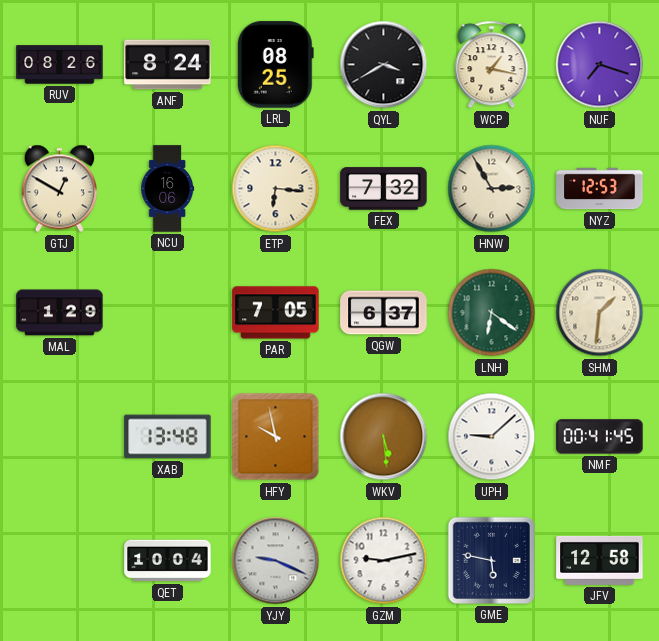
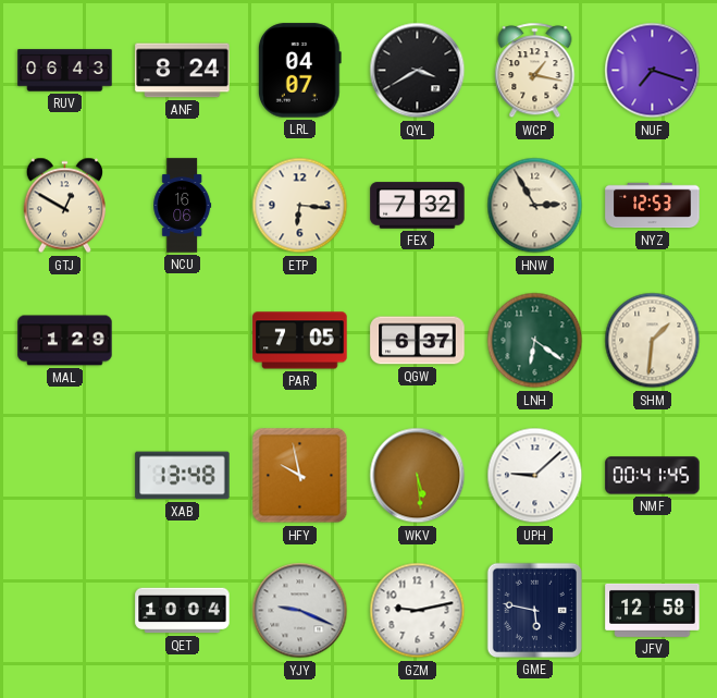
RUV: 08:26 -> 06:43 (65, 71)
LRL: 08:25 -> 04:07 (299, 71)
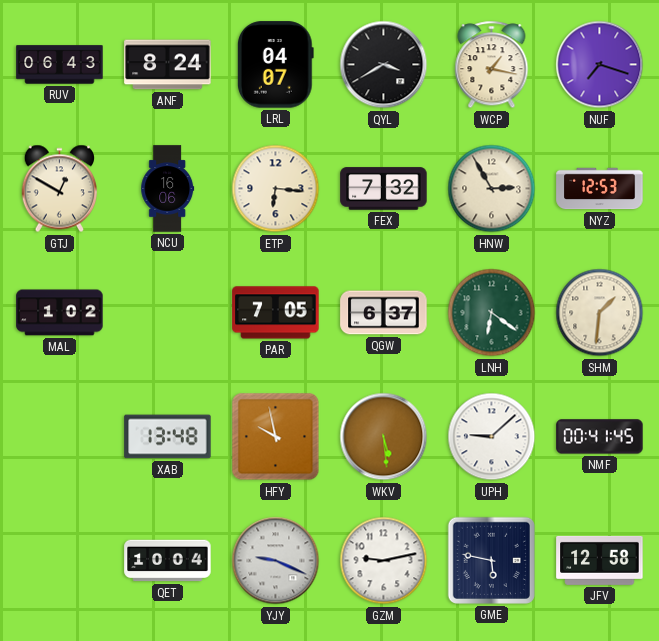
MAL: 1:29 -> 1:02 (60, 313)
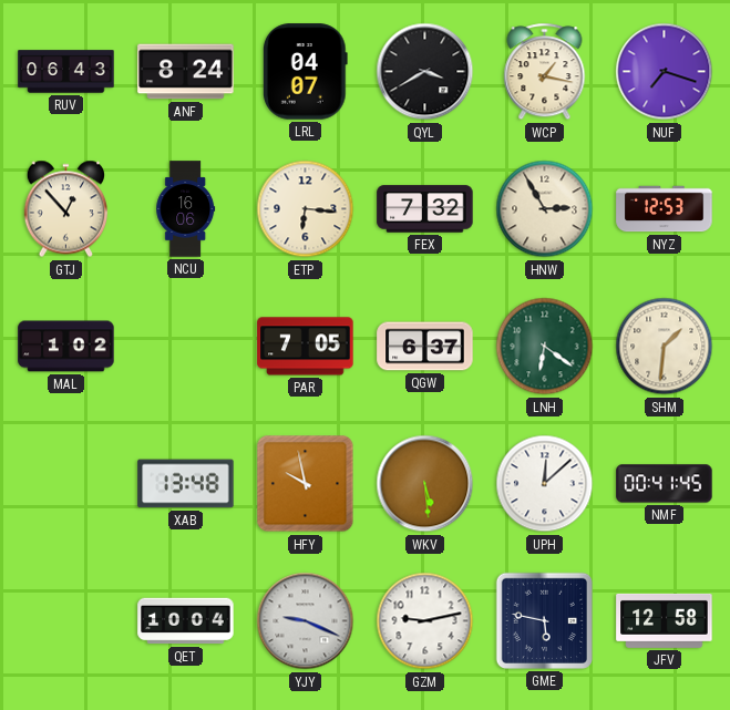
GTJ: 12:50 -> 12:53 (65, 209)
UPH: 9:08 -> 12:08 (545, 484)
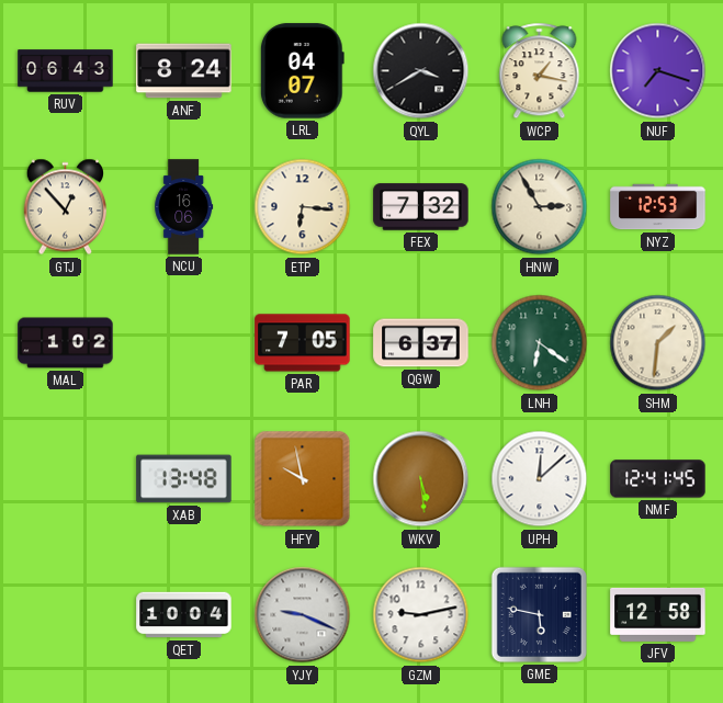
NMF: 00:41 -> 12:41 (658, 479)
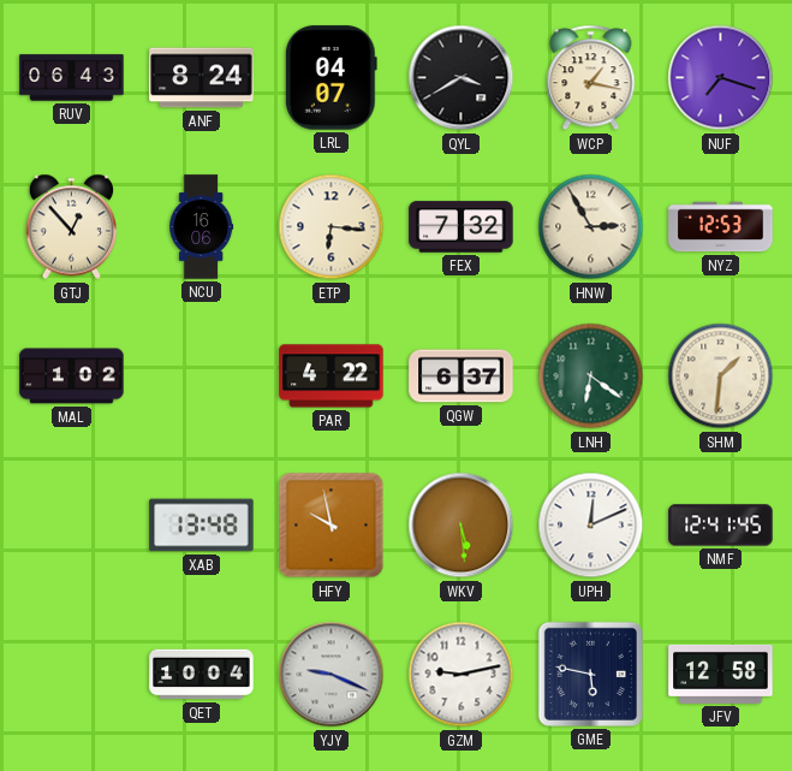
PAR: 7:05 -> 4:22 (332, 376)
UPH: 12:08 -> 12:11 (591, 526)
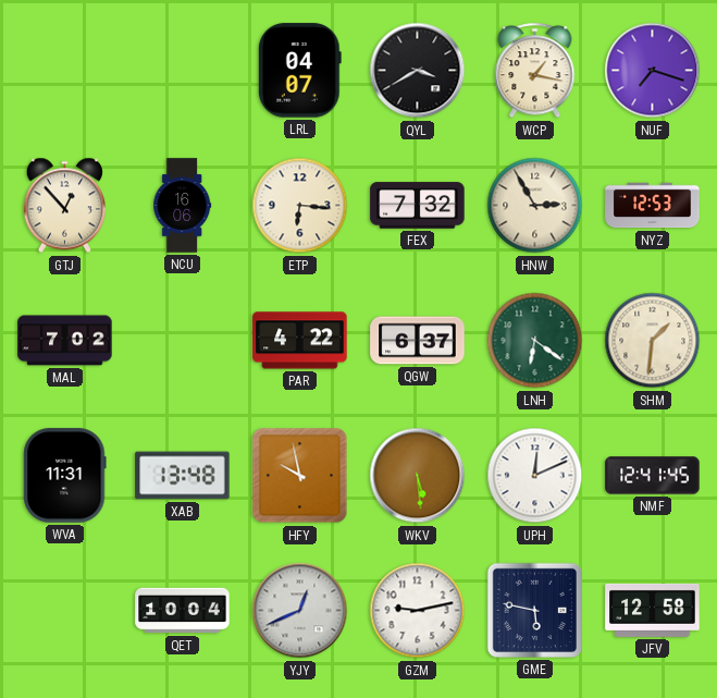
RUV: 06:43 -> none (72, 78)
ANF: 8:24 -> none (202, 78)
MAL: 1:02 -> 7:02 (65, 341)
WVA: none -> 11:31 (65, 476)
YJY: 9:19 -> 12:41 (300, 611)
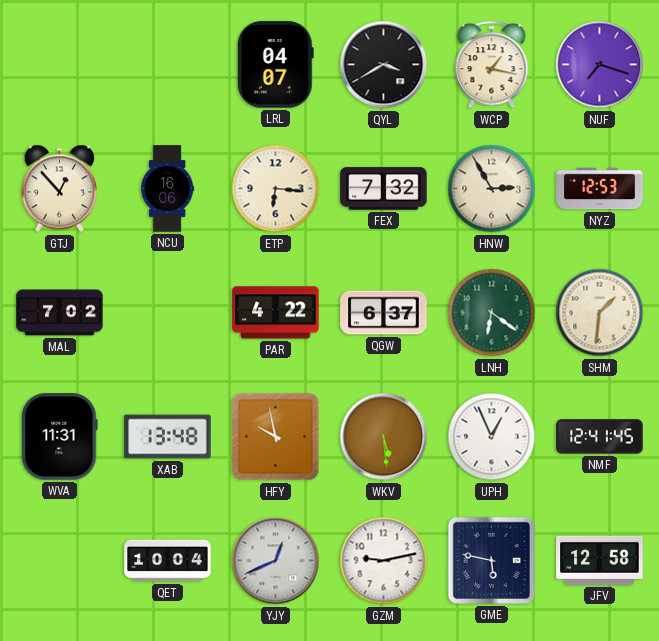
UPH: 12:11 -> 12:56 (492, 437)
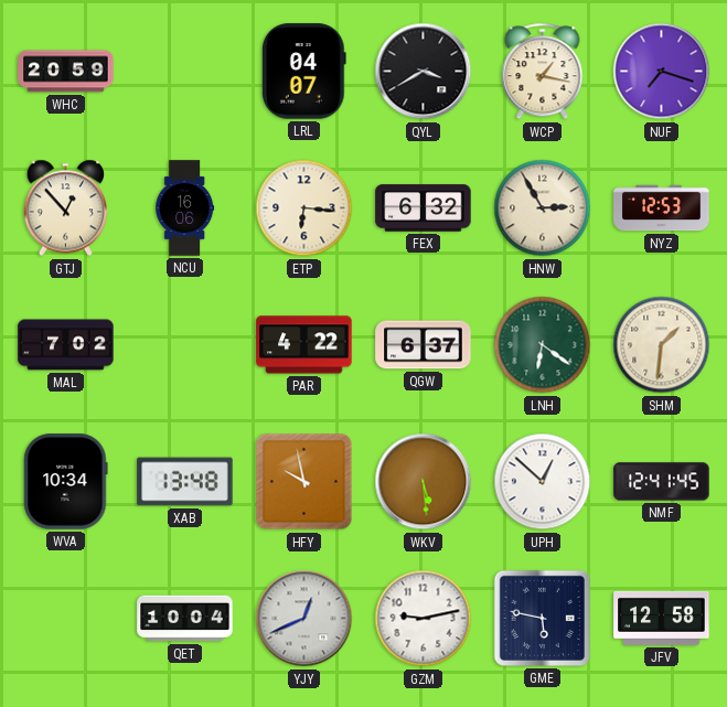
WHC: none -> 20:59 (66, 72)
FEX: 7:32 -> 6:32 (424, 208)
WVA: 11:31 -> 10:34 (66, 482)
UPH: 12:56 -> 12:52 (543, 482)
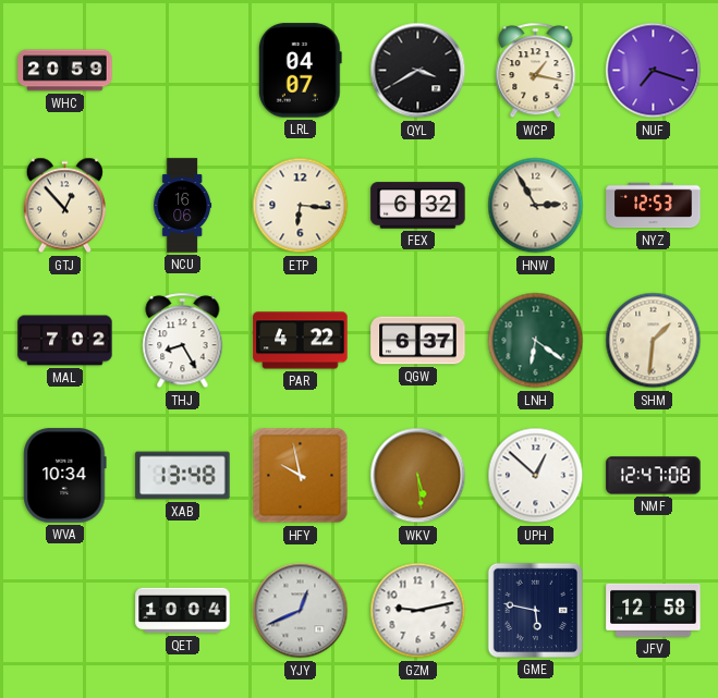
THJ: none -> 8:25 (183, 341)
NMF: 12:41 -> 12:47 (654, 476)
